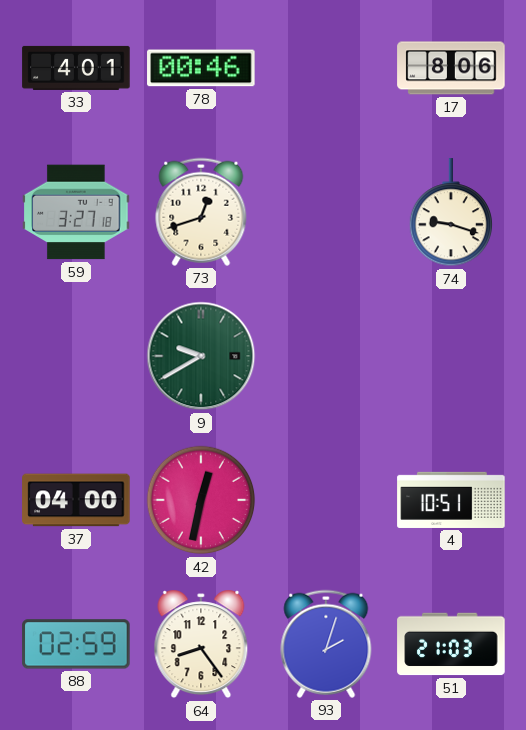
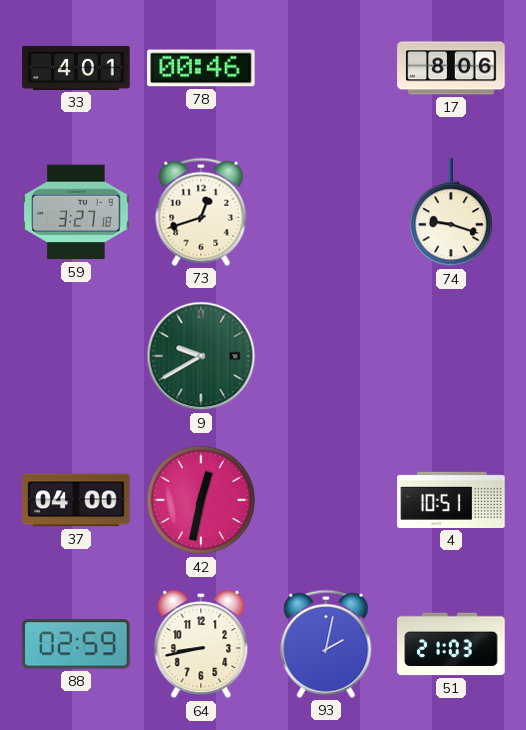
64: 8:24 -> 8:43 (201, 644)
93: 2:03 -> 2:02 (326, 644)
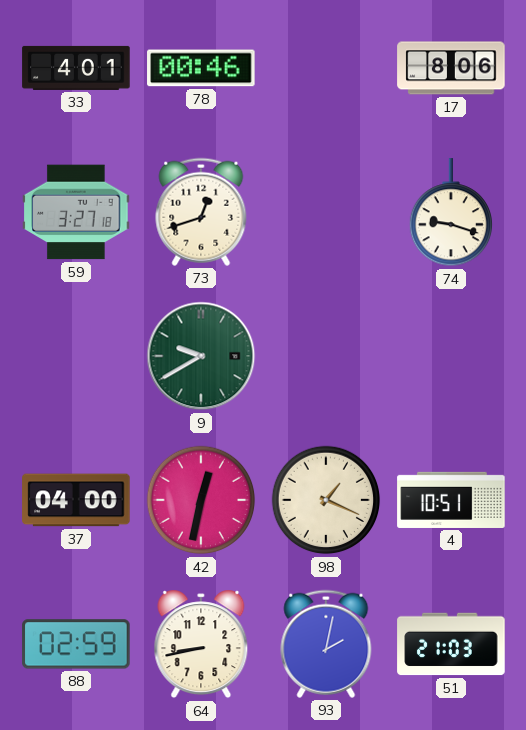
98: none -> 1:19 (326, 500)
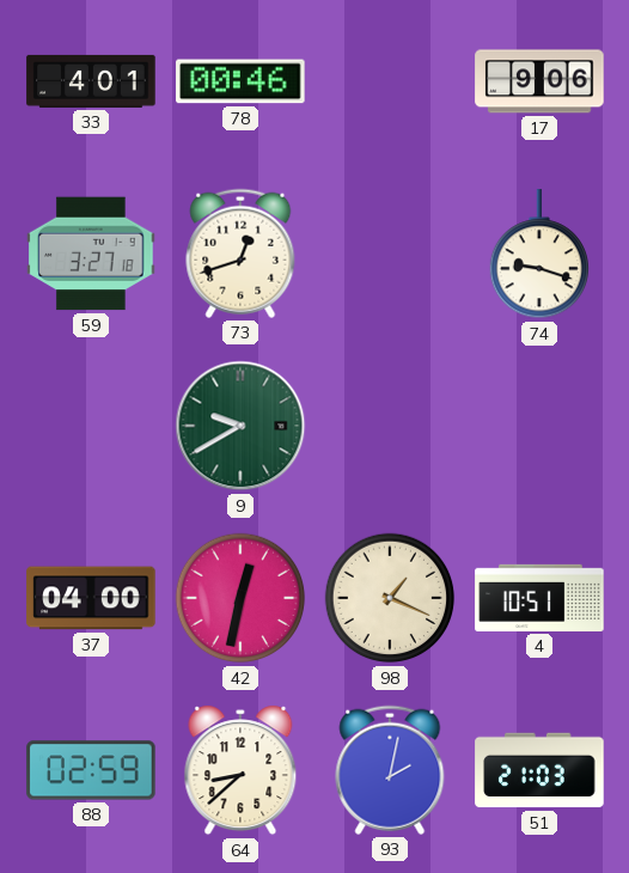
17: 8:06 -> 9:06 (539, 81)
64: 8:43 -> 8:38 (240, 770)
